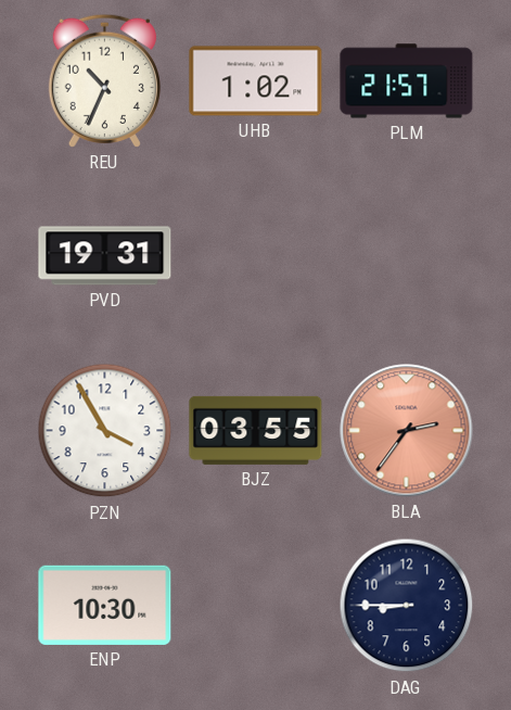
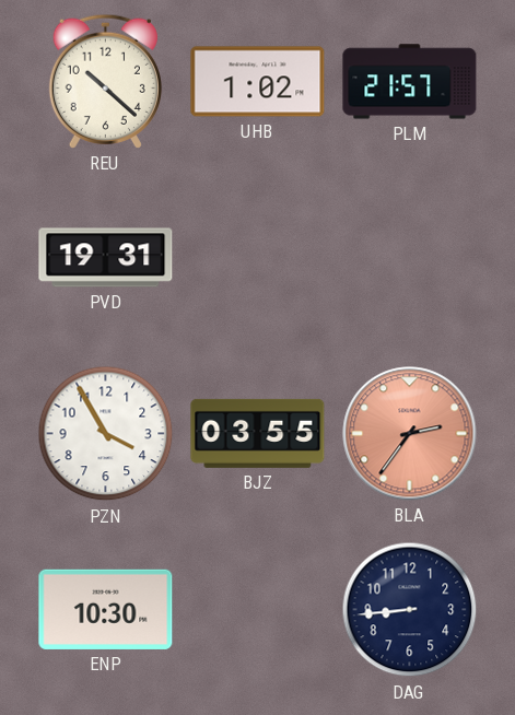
REU: 10:34 -> 10:22 (105, 81)
DAG: 8:45 -> 8:44 (410, 610)
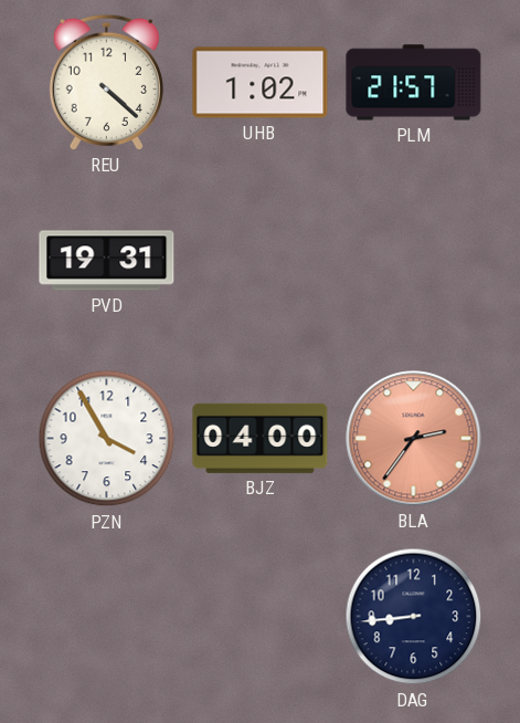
REU: 10:22 -> 4:22 (106, 82)
BJZ: 03:55 -> 04:00 (261, 438)
ENP: 10:30 -> none (106, 609)
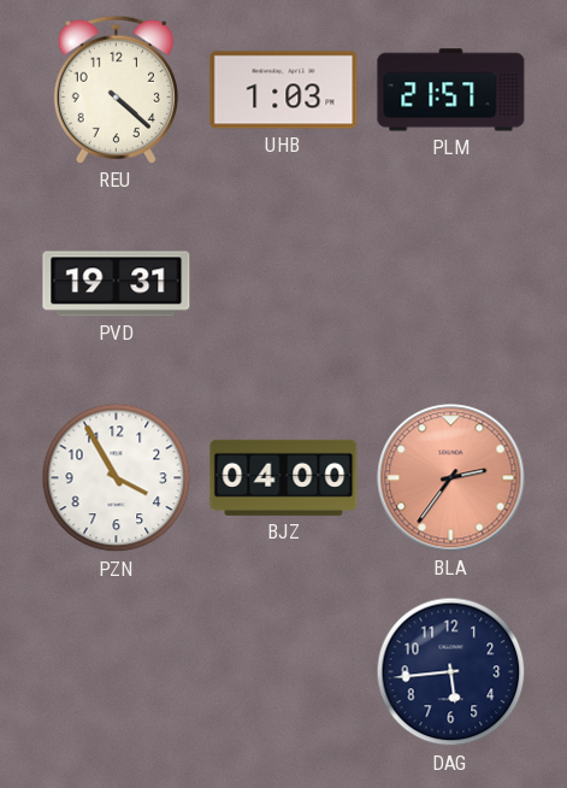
UHB: 1:02 -> 1:03 (284, 90)
DAG: 8:44 -> 5:44 (451, 672)
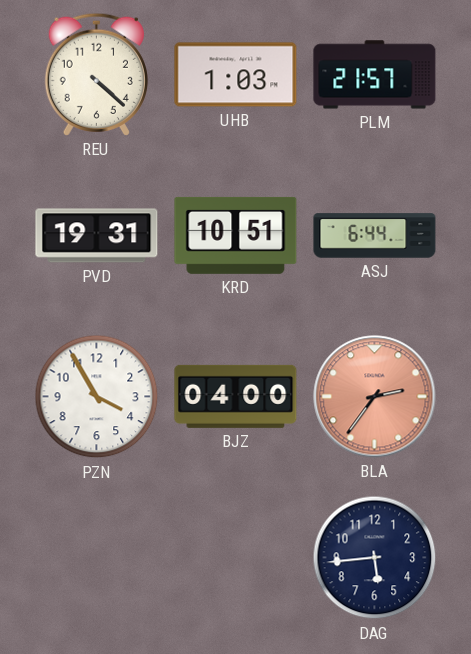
KRD: none -> 10:51 (236, 235)
ASJ: none -> 6:44 (375, 236)
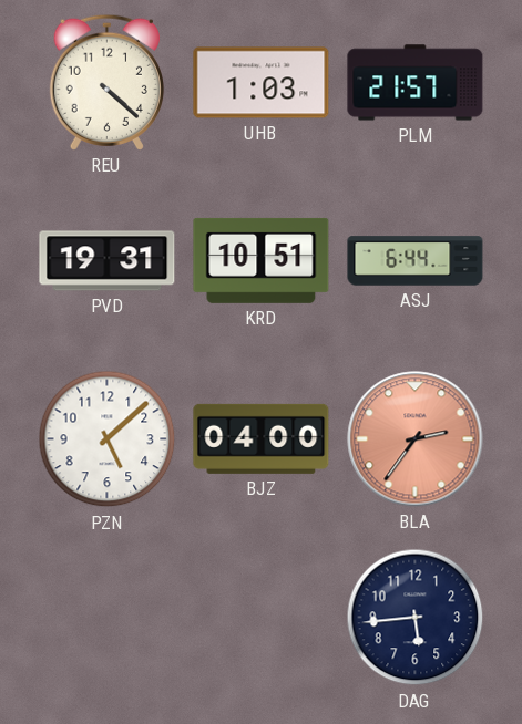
PZN: 3:55 -> 5:08 (108, 439)
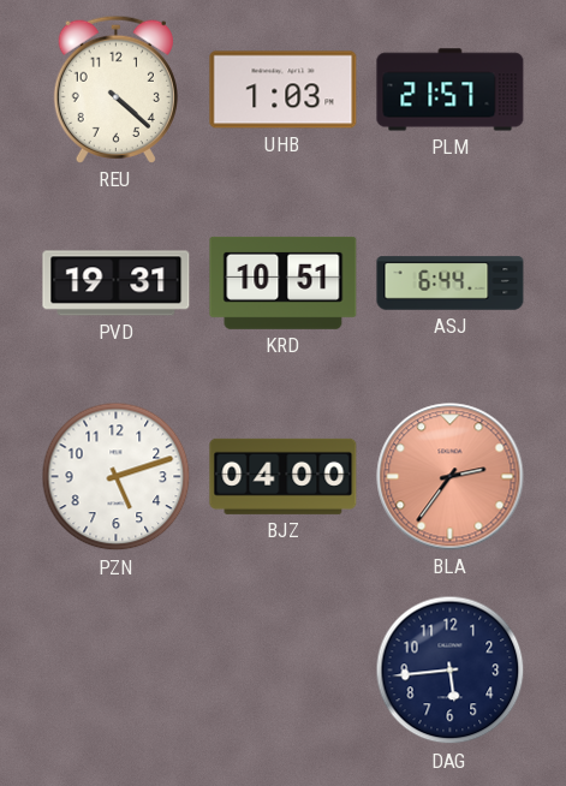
PZN: 5:08 -> 5:12 (117, 477)
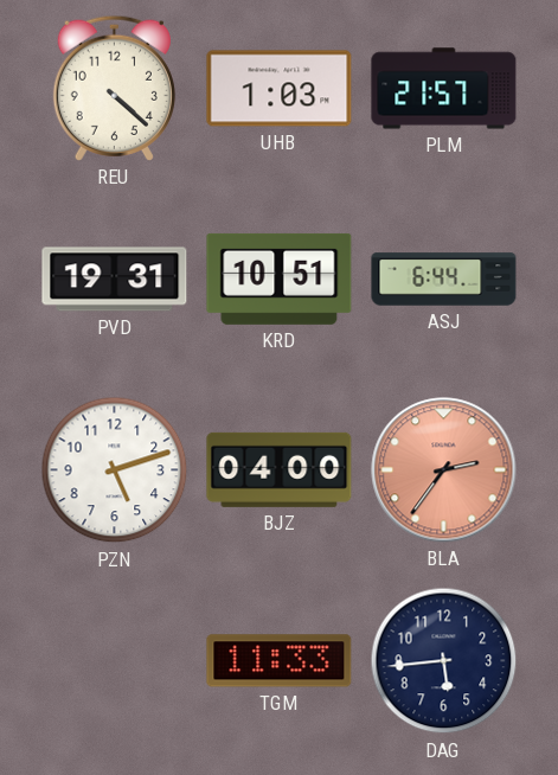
TGM: none -> 11:33 (280, 661)
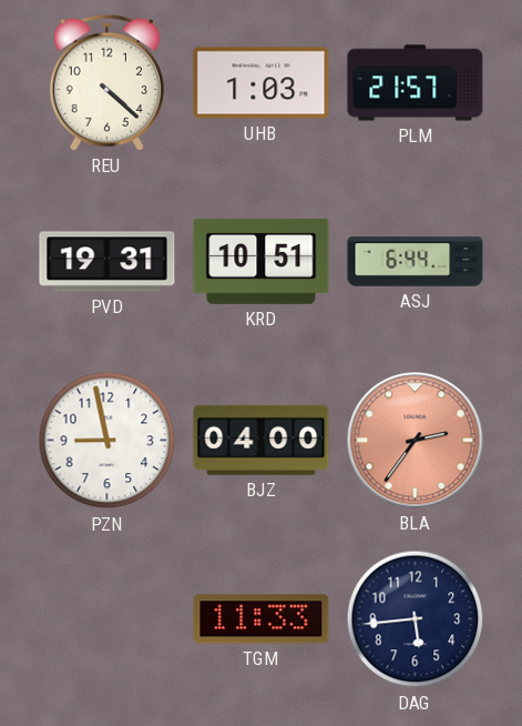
PZN: 5:12 -> 8:58 (108, 441)
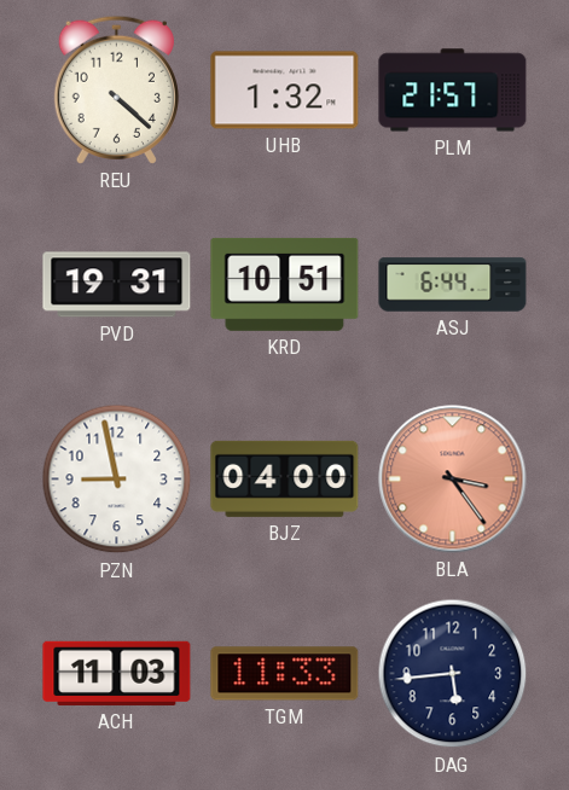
UHB: 1:03 -> 1:32 (285, 91)
BLA: 2:36 -> 3:24 (453, 480)
ACH: none -> 11:03 (117, 673)
